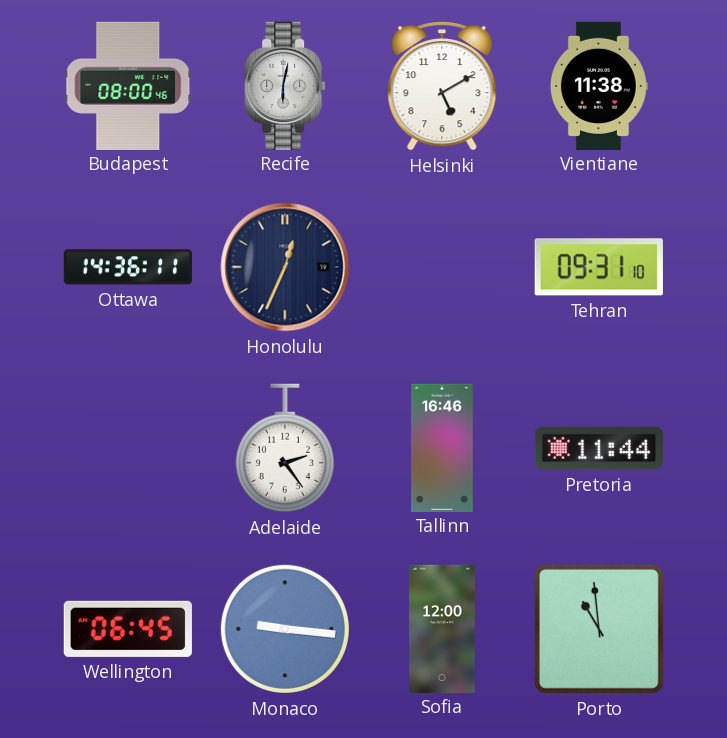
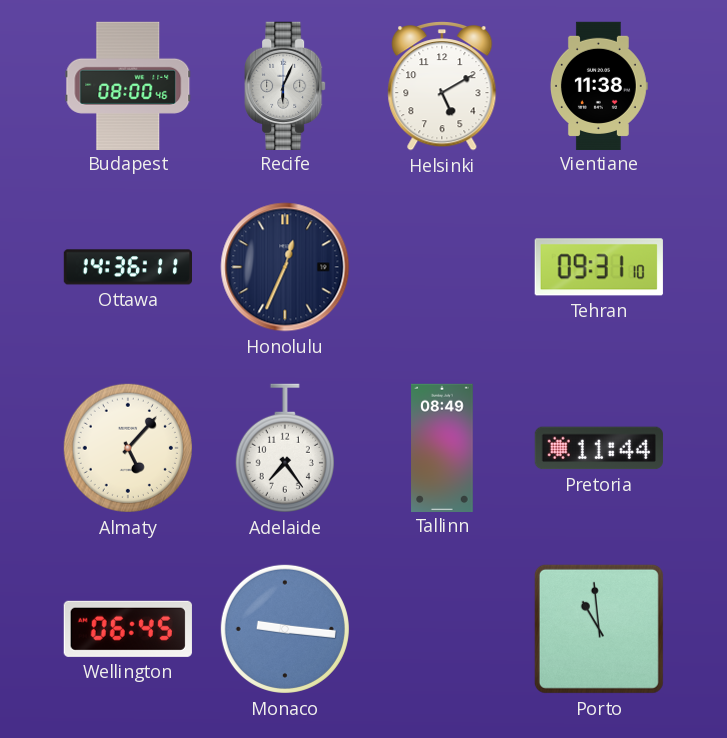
Recife: 6:02 -> 6:04 (285, 85)
Almaty: none -> 5:07 (128, 448)
Adelaide: 2:24 -> 7:24 (285, 448)
Tallinn: 16:46 -> 08:49 (442, 447)
Sofia: 12:00 -> none (442, 628)
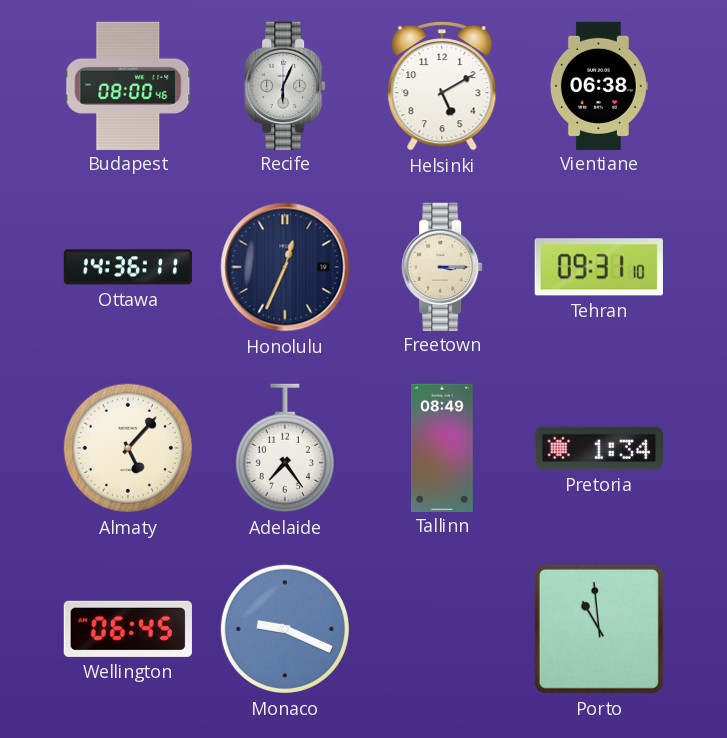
Vientiane: 11:38 -> 06:38 (599, 85)
Freetown: none -> 3:15 (442, 266)
Pretoria: 11:44 -> 1:34 (599, 448)
Monaco: 9:16 -> 9:19 (285, 629)
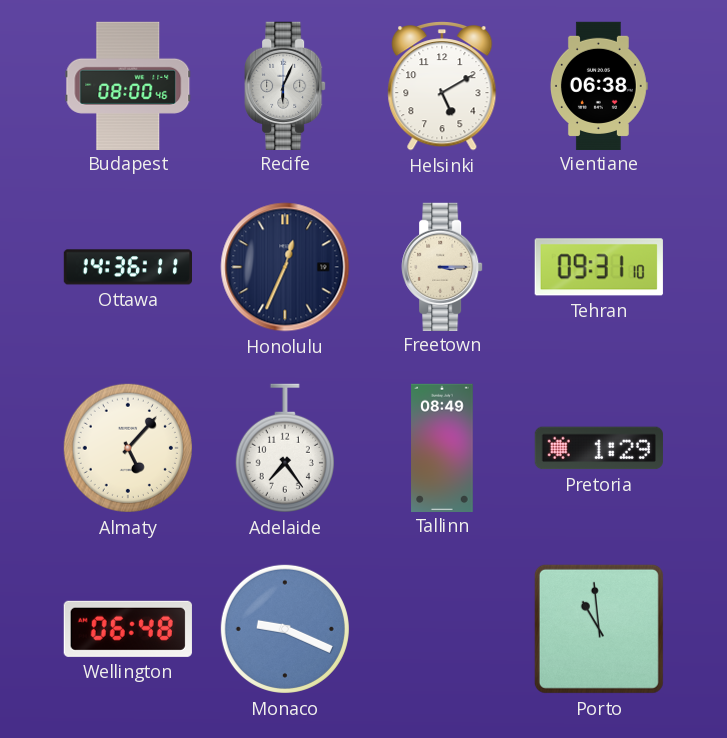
Pretoria: 1:34 -> 1:29 (599, 448)
Wellington: 06:45 -> 06:48 (128, 629)
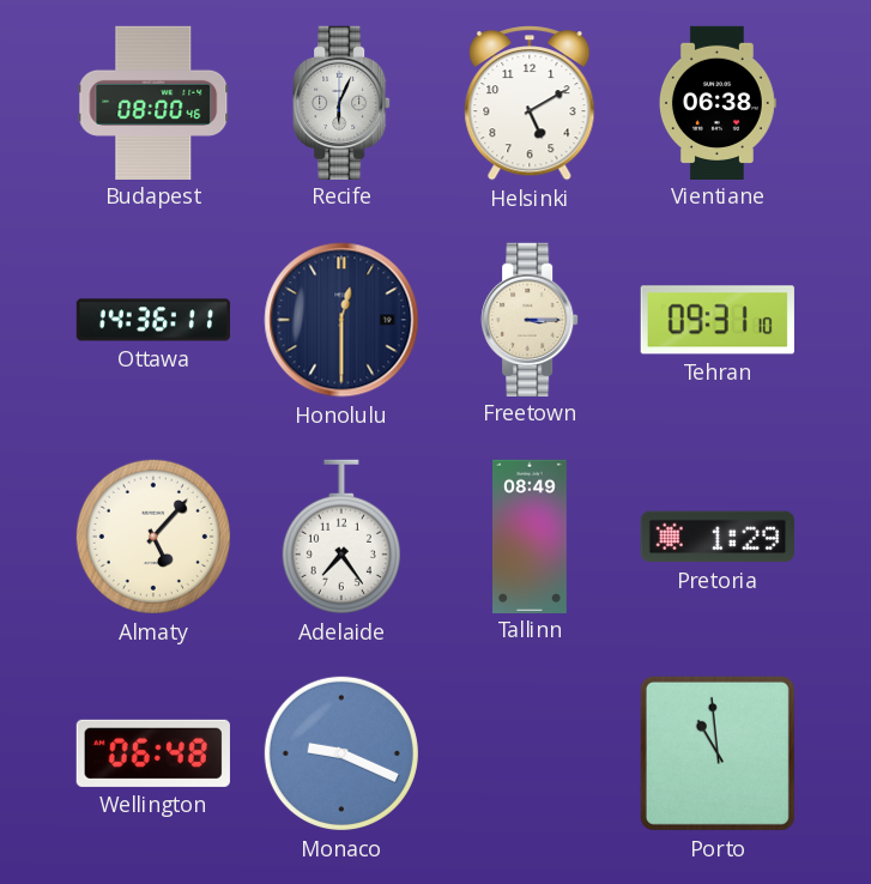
Honolulu: 12:34 -> 12:30 (341, 320)
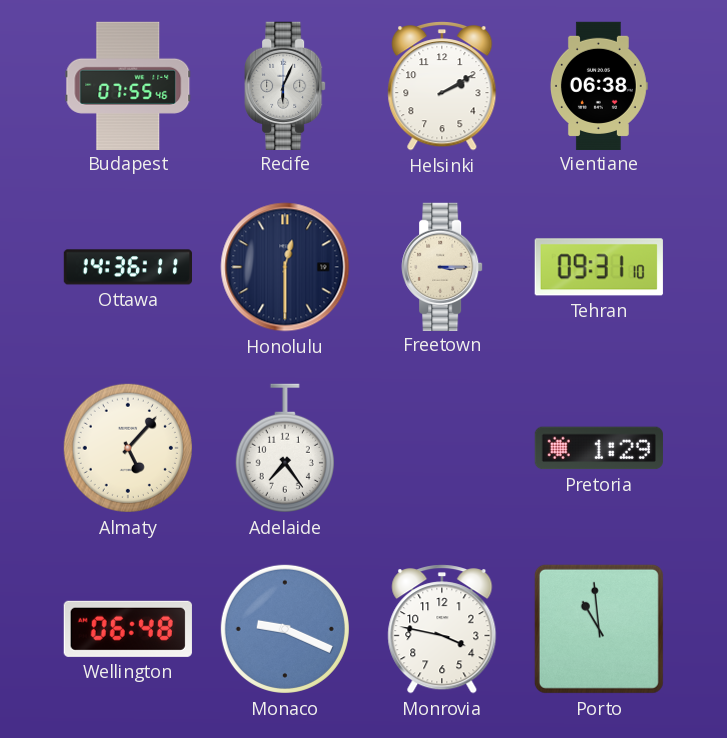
Budapest: 08:00 -> 07:55 (128, 85)
Helsinki: 5:10 -> 2:10 (442, 86)
Tallinn: 08:49 -> none (530, 535)
Monrovia: none -> 3:47 (442, 629)
